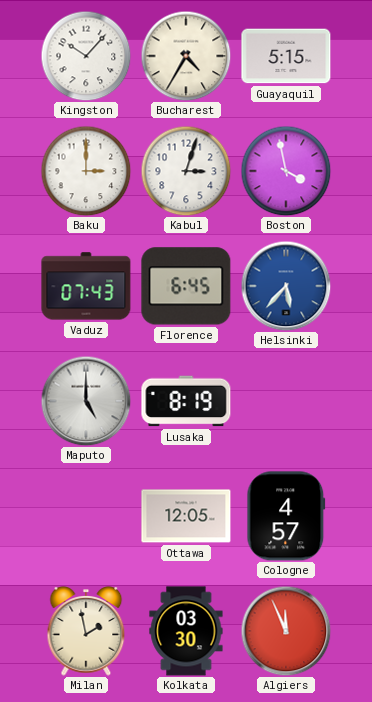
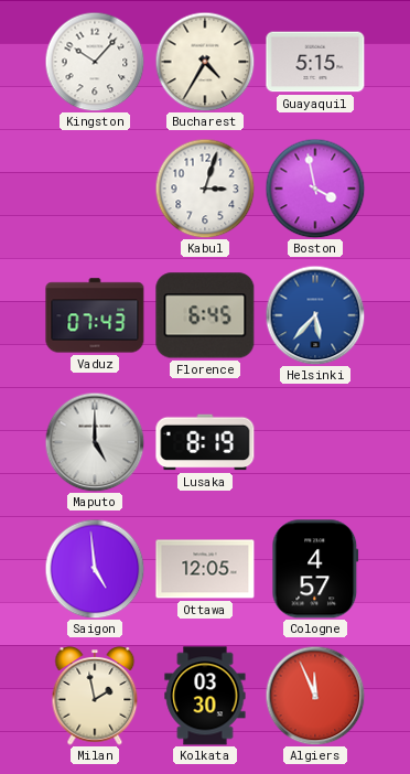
Baku: 3:00 -> none (86, 171)
Saigon: none -> 4:59 (95, 569)
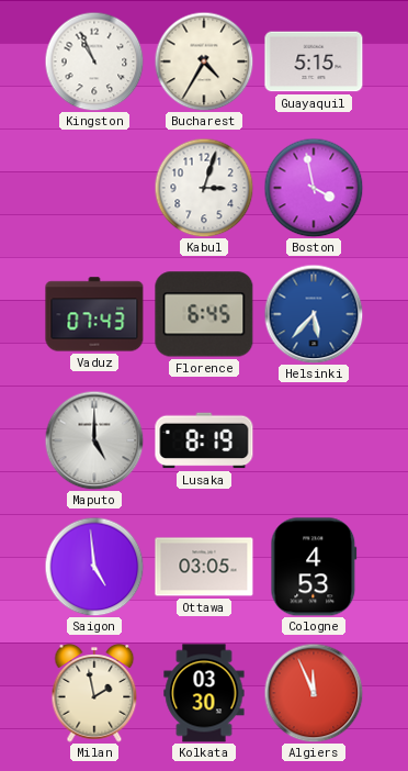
Kingston: 10:07 -> 10:56 (94, 62)
Ottawa: 12:05 -> 03:05 (204, 567)
Cologne: 4:57 -> 4:53 (314, 567)
